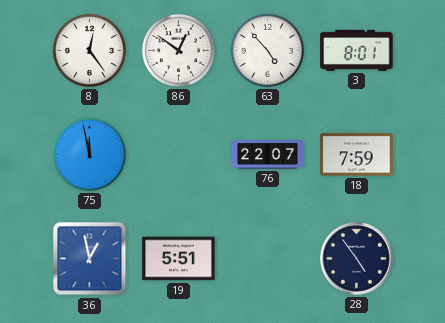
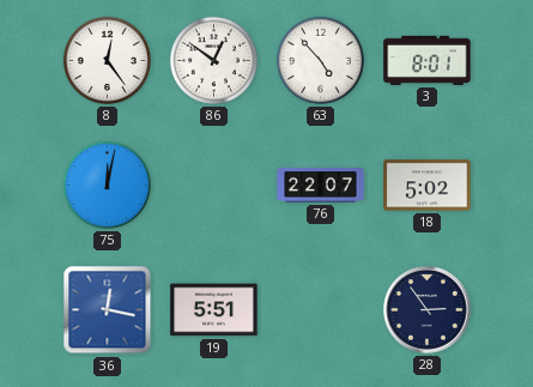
75: 11:58 -> 12:02 (107, 185)
18: 7:59 -> 5:02 (428, 186)
36: 12:58 -> 12:17 (108, 310)
28: 4:54 -> 2:54 (428, 310)
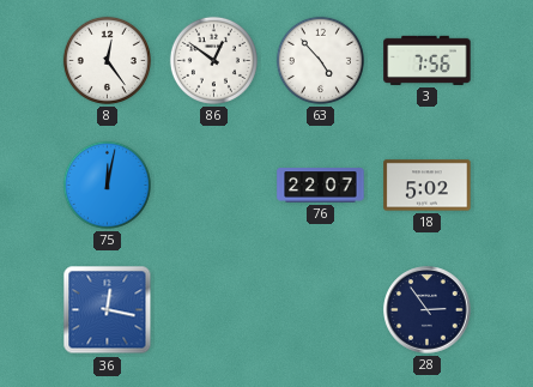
3: 8:01 -> 7:56 (428, 60)
19: 5:51 -> none (214, 310)
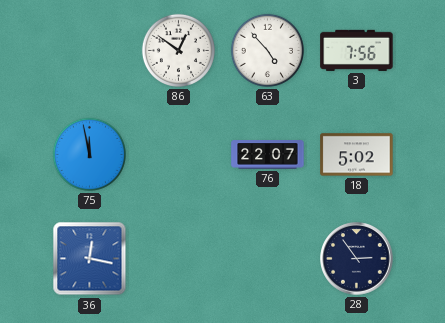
8: 12:24 -> none (107, 60)
75: 12:02 -> 11:58 (89, 154)
